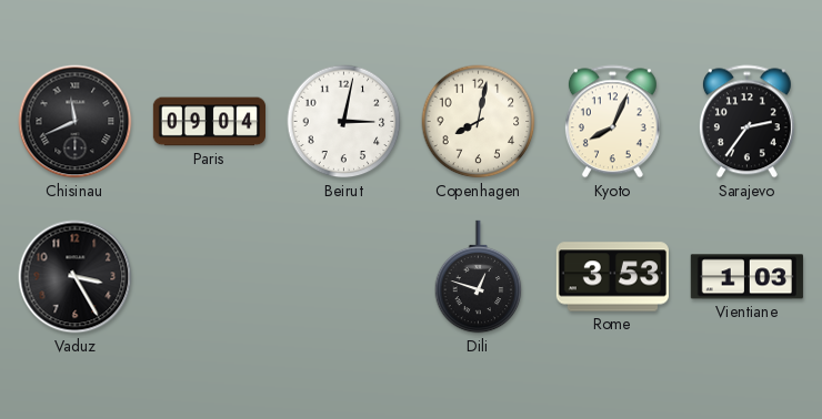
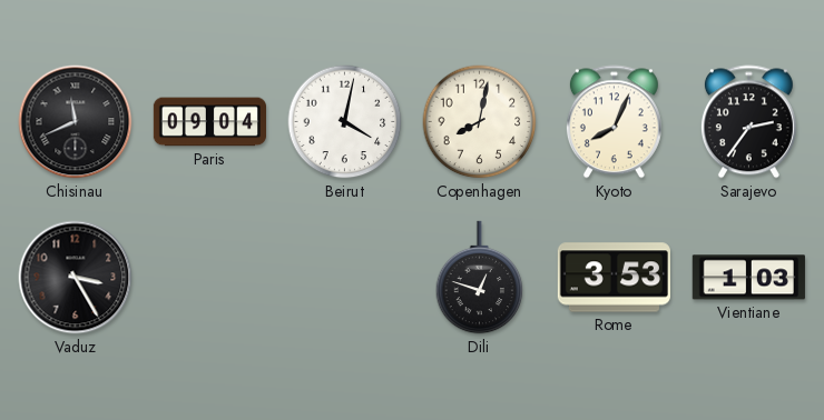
Beirut: 3:02 -> 4:02 (345, 122)
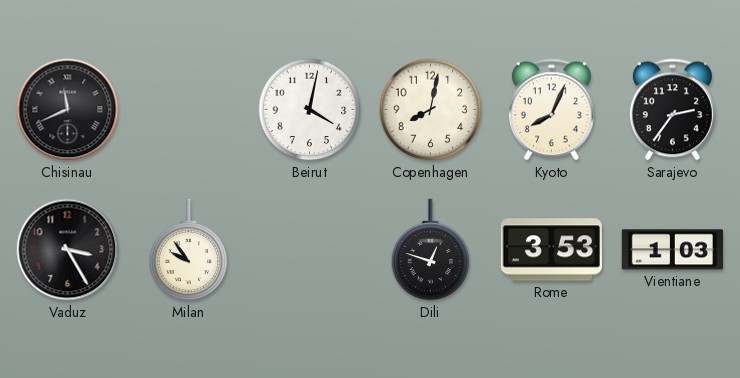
Paris: 09:04 -> none (209, 122)
Milan: none -> 9:54 (189, 250)
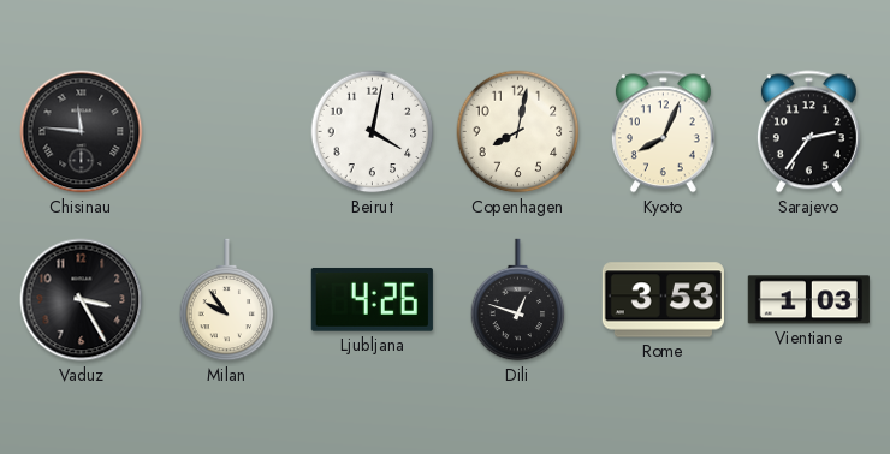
Chisinau: 11:41 -> 11:46 (82, 132)
Ljubljana: none -> 4:26 (372, 299)
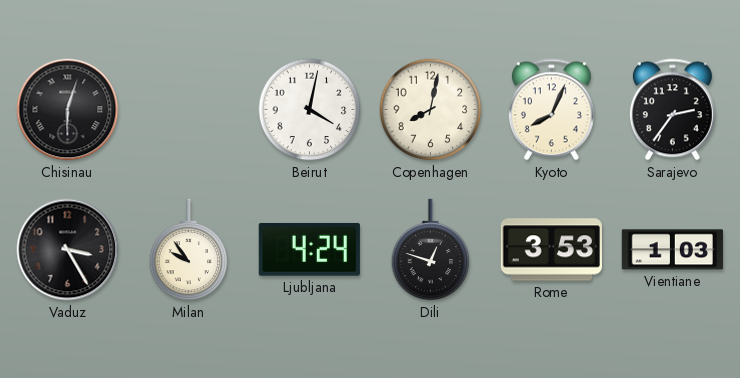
Chisinau: 11:46 -> 6:03 (68, 110)
Ljubljana: 4:26 -> 4:24 (309, 249)
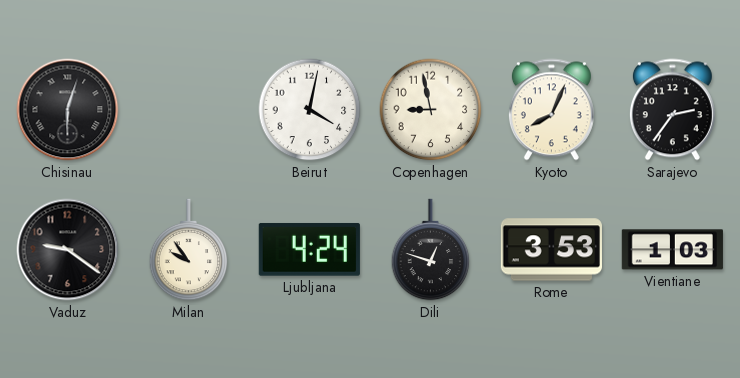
Copenhagen: 8:02 -> 8:58 (431, 110)
Vaduz: 3:25 -> 9:21 (68, 250)
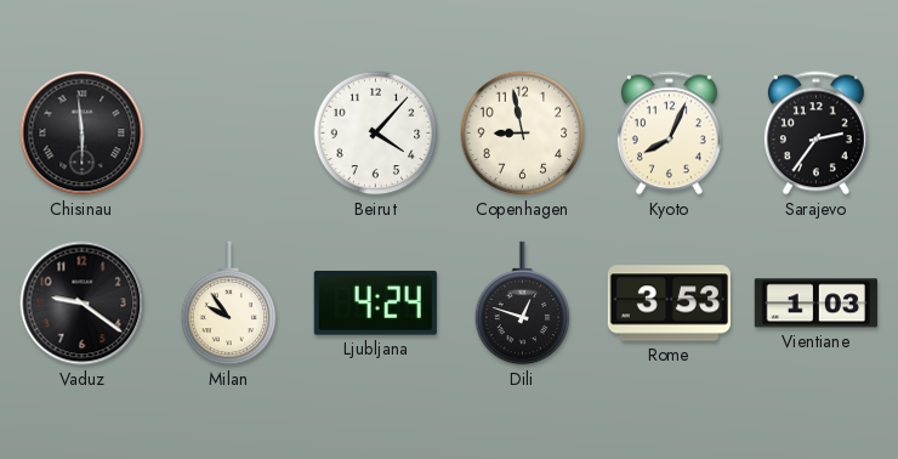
Chisinau: 6:03 -> 5:59 (83, 134)
Beirut: 4:02 -> 4:07 (376, 134)
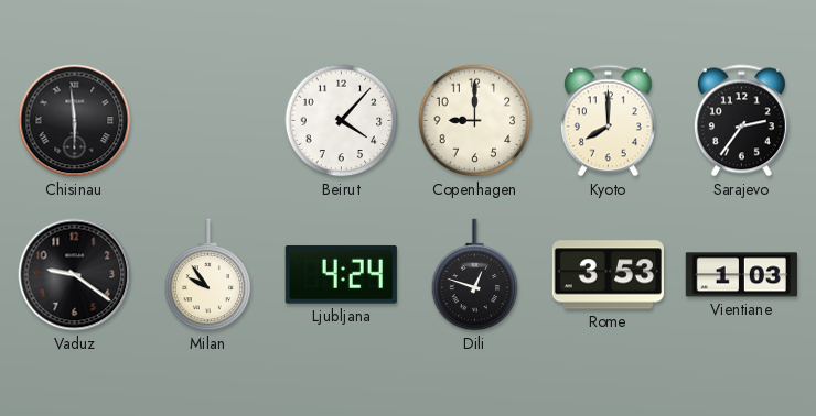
Copenhagen: 8:58 -> 9:00 (475, 121)
Kyoto: 8:04 -> 8:00 (608, 121)
